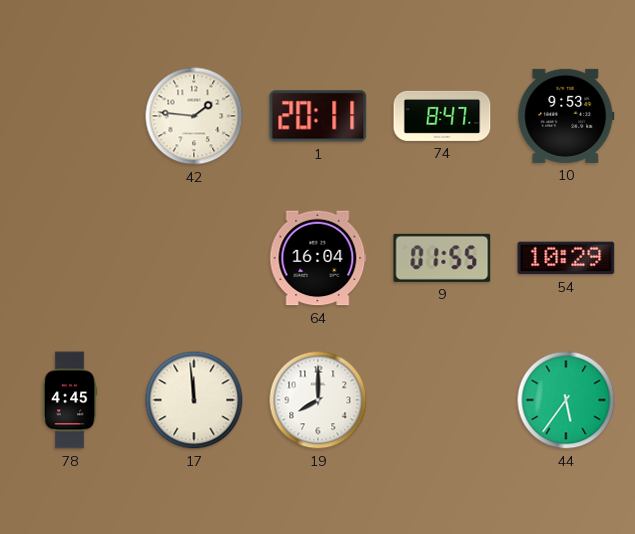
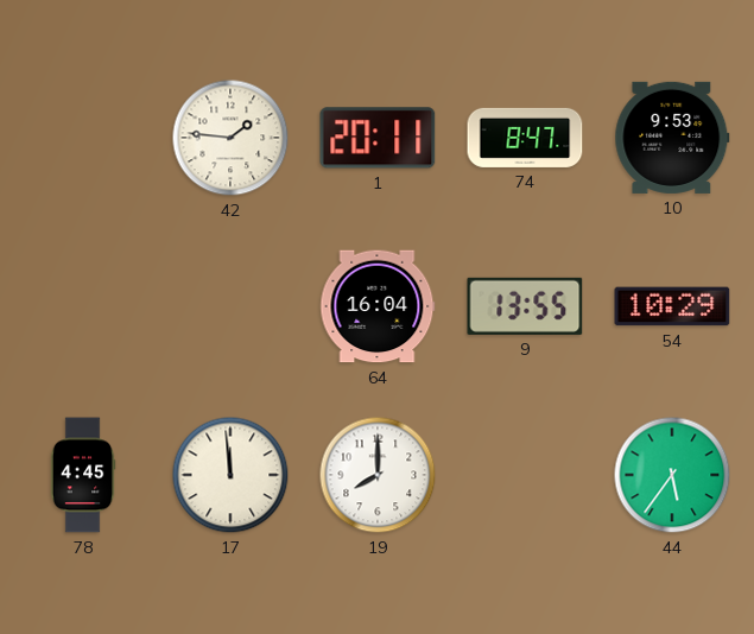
9: 01:55 -> 13:55 (525, 306)
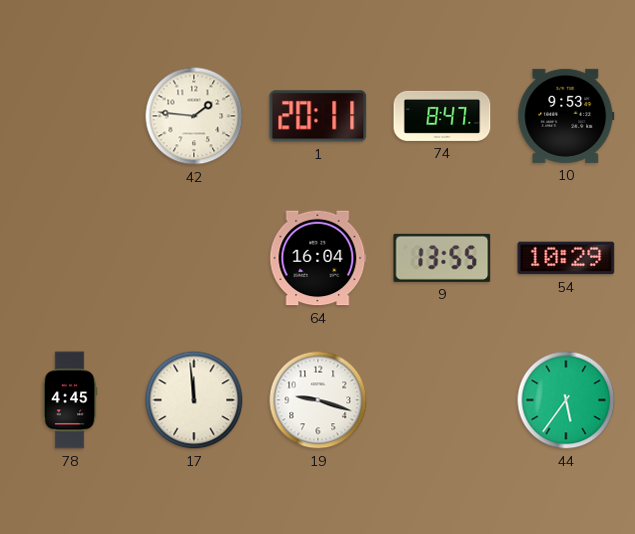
19: 8:00 -> 9:18 (318, 400)
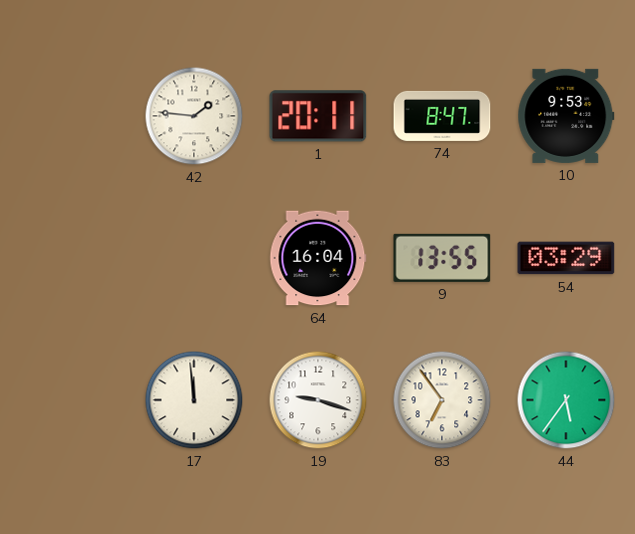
54: 10:29 -> 03:29 (566, 258)
78: 4:45 -> none (70, 400)
83: none -> 6:54 (442, 400)
